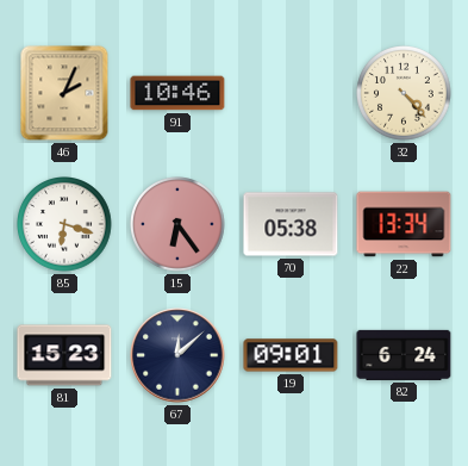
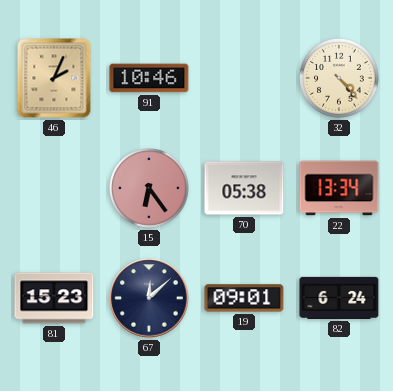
85: 6:18 -> none (65, 225)
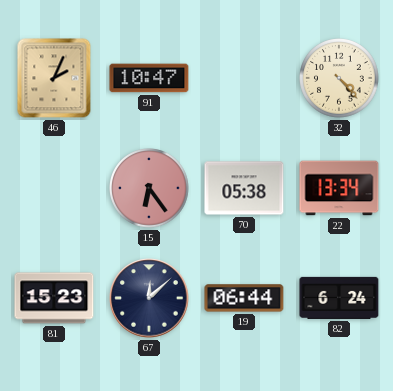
91: 10:46 -> 10:47 (149, 78)
19: 09:01 -> 06:44 (244, 298)
